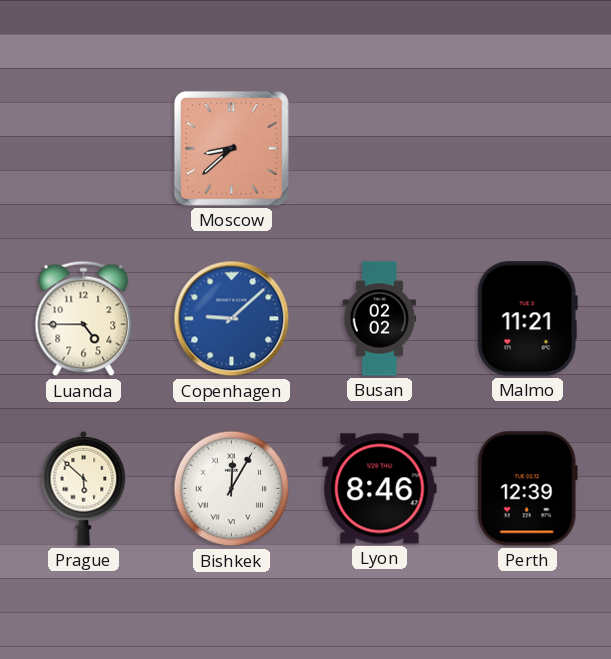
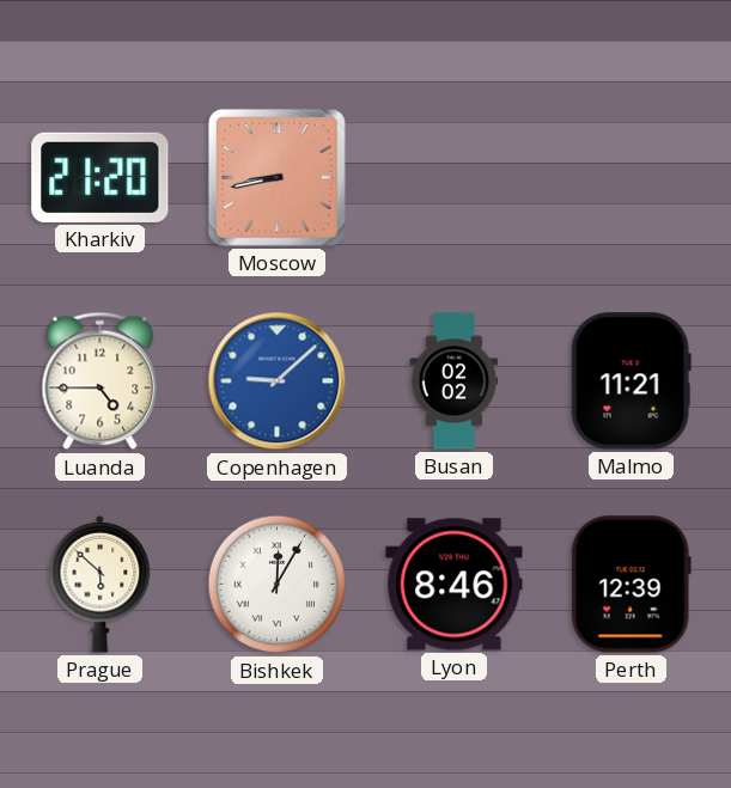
Kharkiv: none -> 21:20 (100, 177)
Moscow: 8:38 -> 8:43 (276, 177)
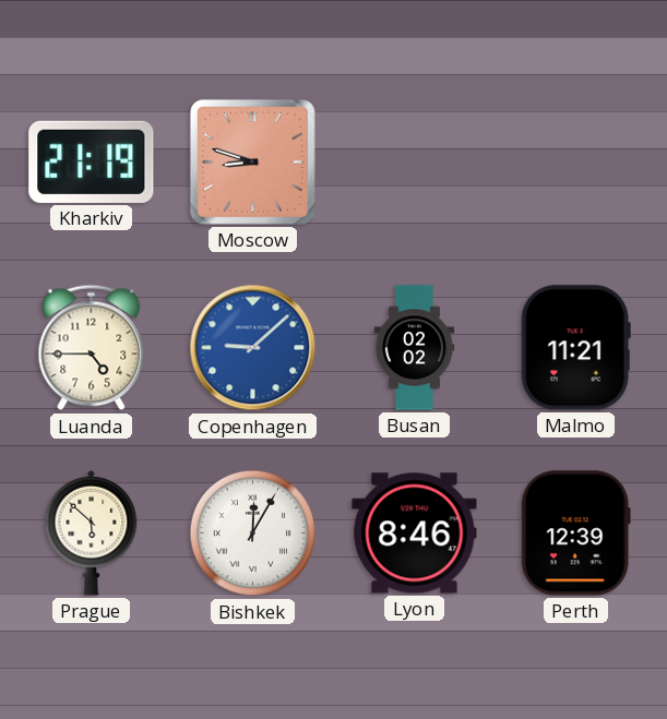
Kharkiv: 21:20 -> 21:19 (92, 161)
Moscow: 8:43 -> 8:48 (252, 161)
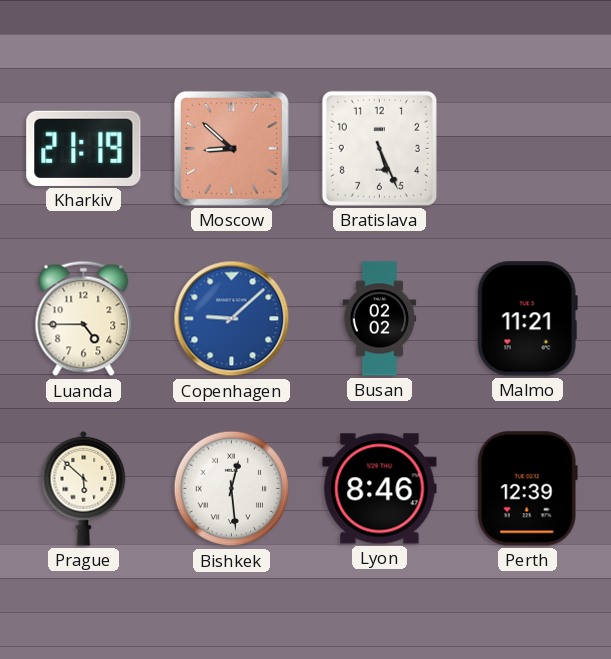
Moscow: 8:48 -> 8:52 (231, 148)
Bratislava: none -> 5:26 (379, 148)
Bishkek: 12:05 -> 12:29 (232, 489)
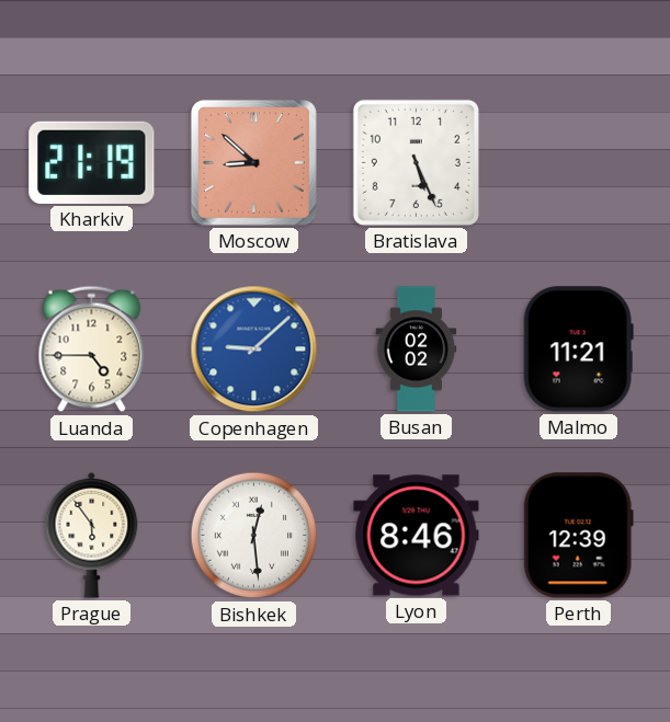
Prague: 5:52 -> 5:54 (92, 535)
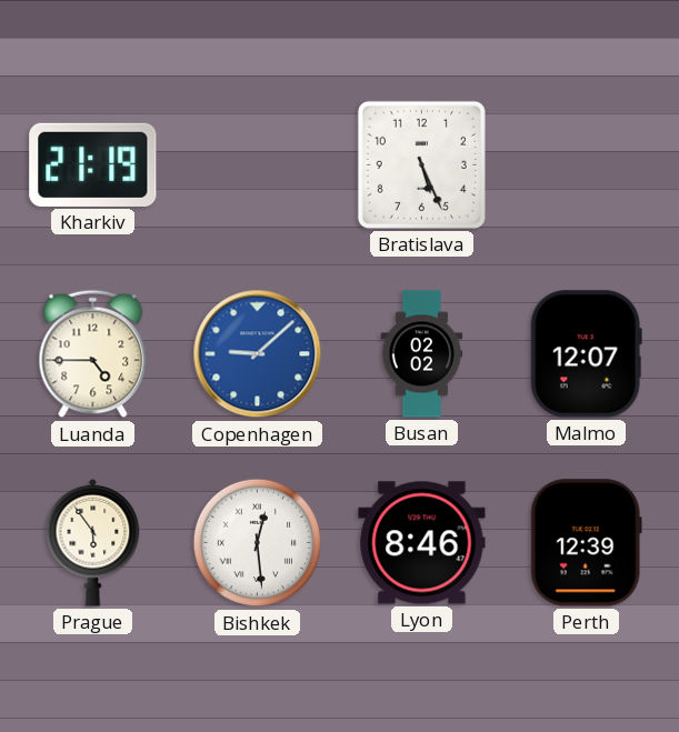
Moscow: 8:52 -> none (253, 162)
Malmo: 11:21 -> 12:07 (586, 354)
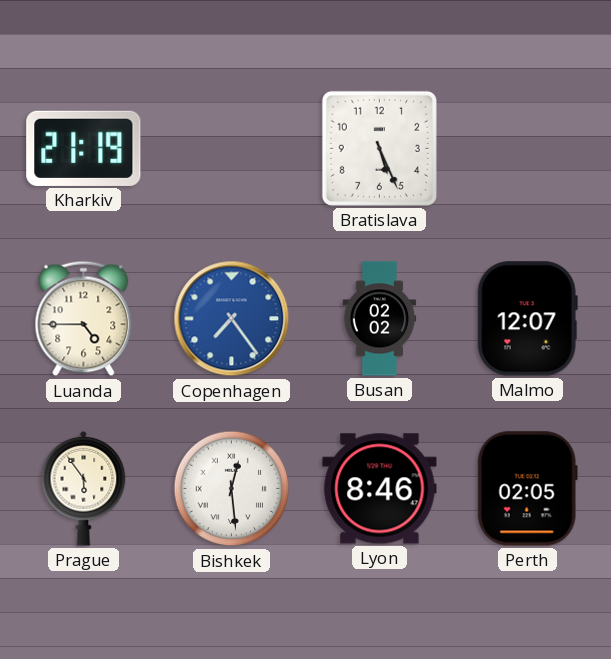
Copenhagen: 9:08 -> 7:24 (232, 319)
Perth: 12:39 -> 02:05 (527, 489)
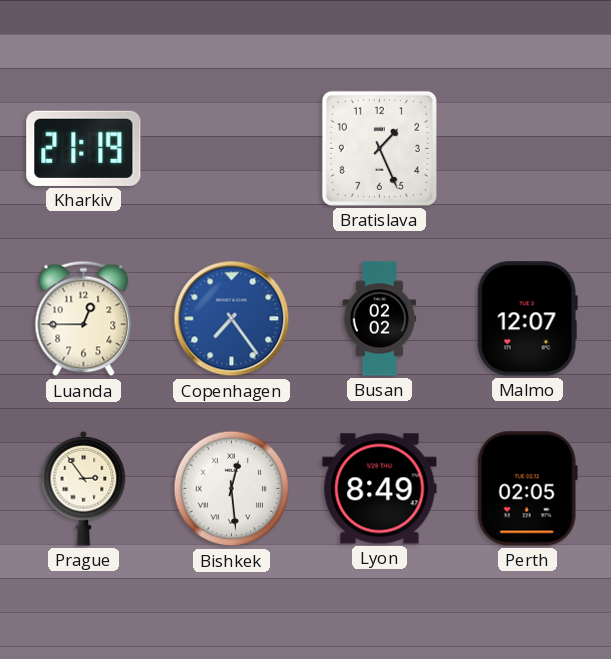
Bratislava: 5:26 -> 1:26 (379, 148)
Luanda: 4:45 -> 12:45 (84, 319)
Prague: 5:54 -> 2:54 (84, 488)
Lyon: 8:46 -> 8:49 (380, 489)
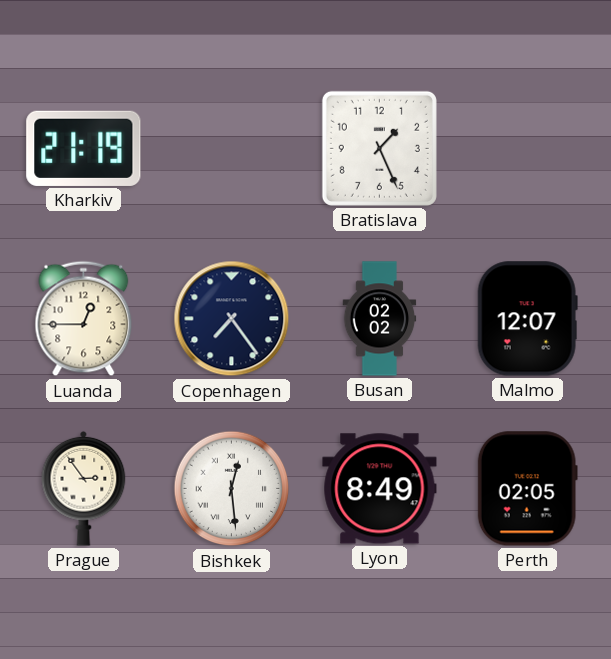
Copenhagen dial: blue -> navy (232, 319)
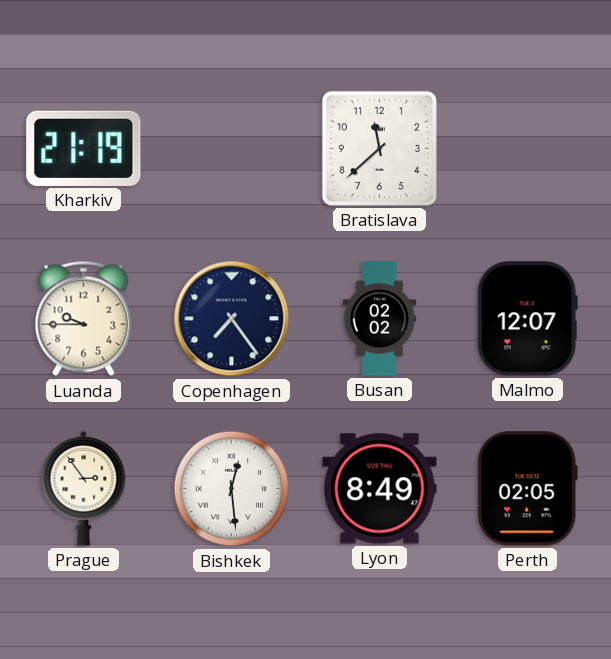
Bratislava: 1:26 -> 11:38 (379, 148)
Luanda: 12:45 -> 9:45 (84, 319)
